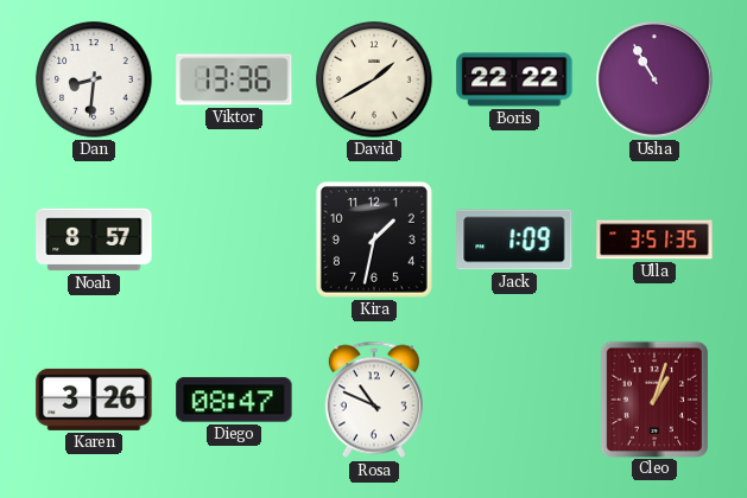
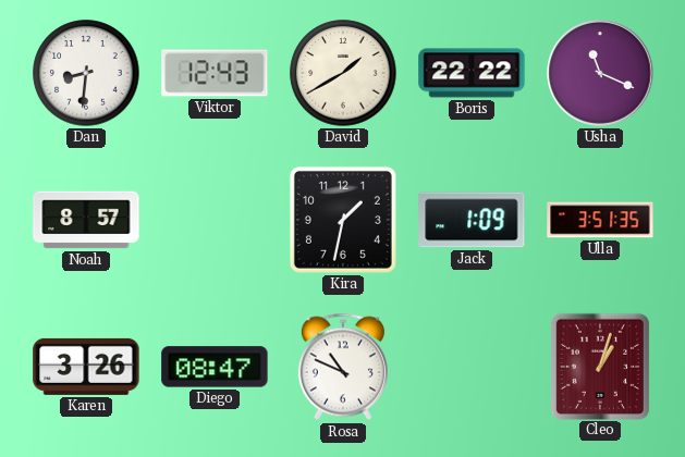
Viktor: 13:36 -> 12:43 (215, 73)
Usha: 10:55 -> 11:19 (600, 73)
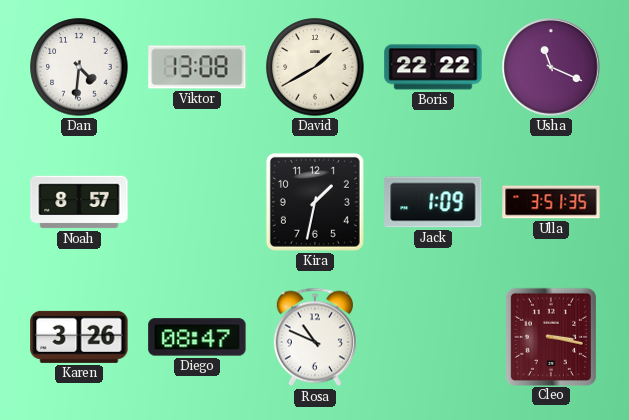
Dan: 8:31 -> 4:31 (79, 67)
Viktor: 12:43 -> 13:08 (197, 67)
Cleo: 1:03 -> 3:17 (550, 336)
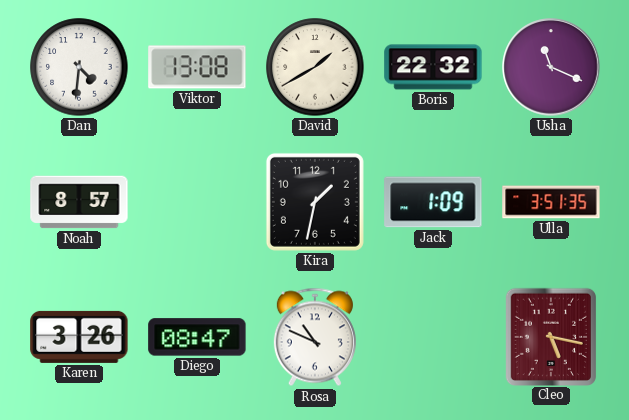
Boris: 22:22 -> 22:32 (433, 67)
Cleo: 3:17 -> 5:17 (550, 336)
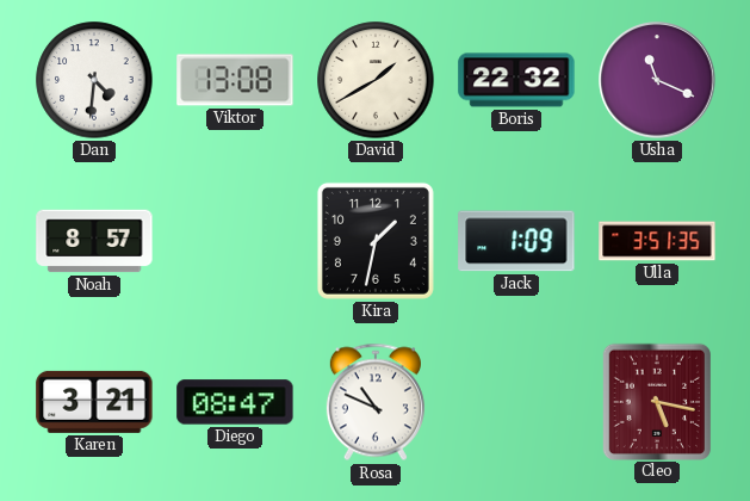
Karen: 3:26 -> 3:21 (94, 402)
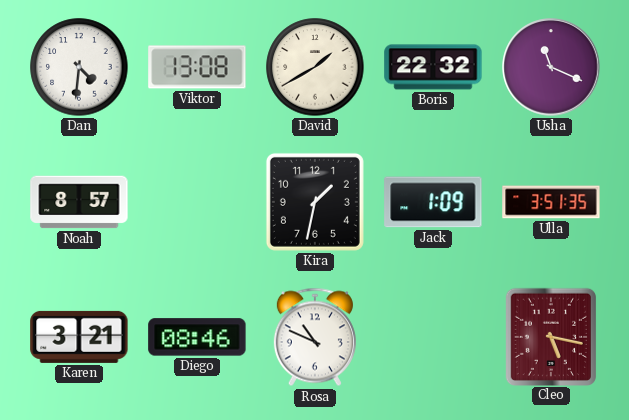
Diego: 08:47 -> 08:46 (197, 337)
